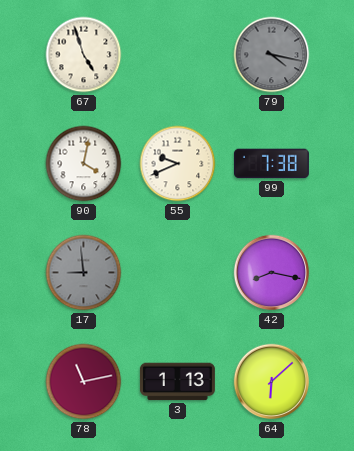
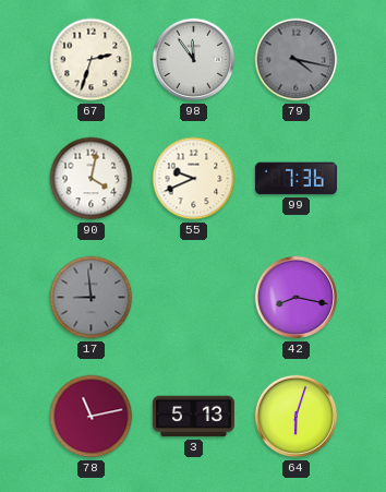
67: 4:57 -> 2:33 (92, 60)
98: none -> 11:54 (194, 60)
99: 7:38 -> 7:36 (295, 179)
3: 1:13 -> 5:13 (193, 417)
64: 6:08 -> 6:03 (297, 417)
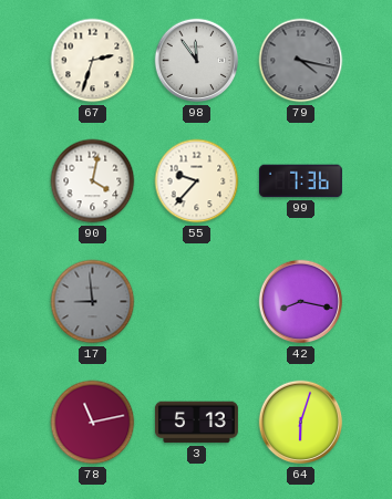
55: 9:41 -> 9:37 (197, 181)
